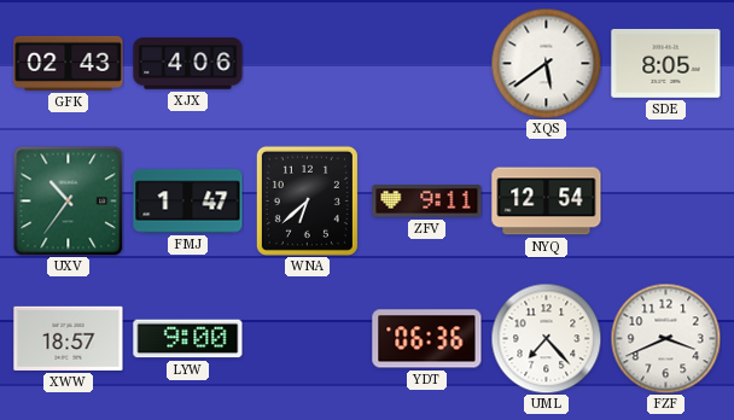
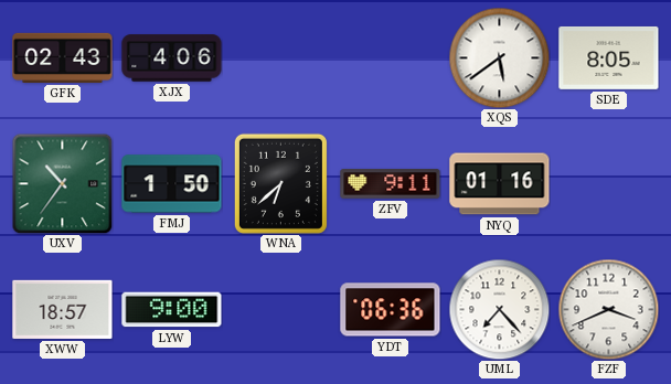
FMJ: 1:47 -> 1:50 (172, 184)
NYQ: 12:54 -> 01:16 (500, 184)
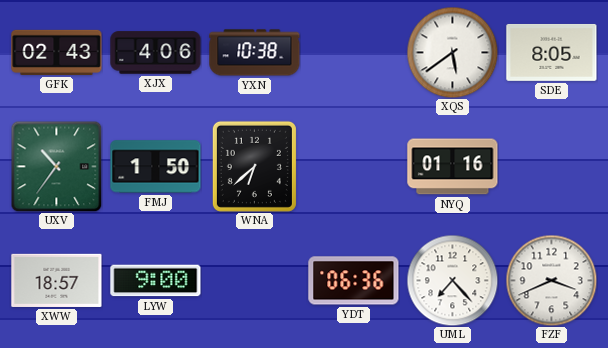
YXN: none -> 10:38 (255, 53)
ZFV: 9:11 -> none (391, 184)
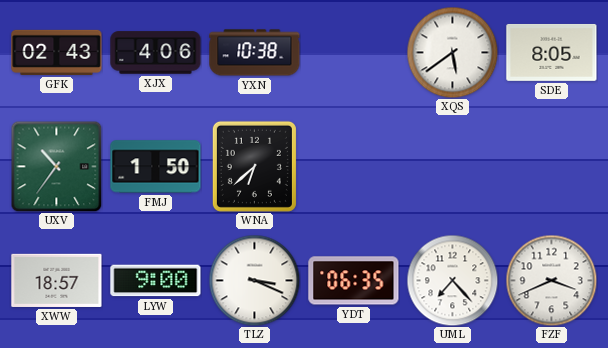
NYQ: 01:16 -> none (453, 167)
TLZ: none -> 3:19 (254, 280)
YDT: 06:36 -> 06:35 (354, 281)
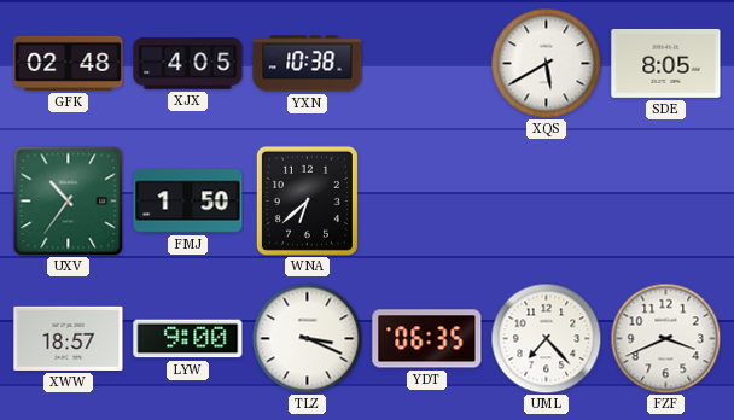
GFK: 02:43 -> 02:48 (69, 63)
XJX: 4:06 -> 4:05 (188, 64)
XQS: 5:39 -> 5:40 (546, 63)
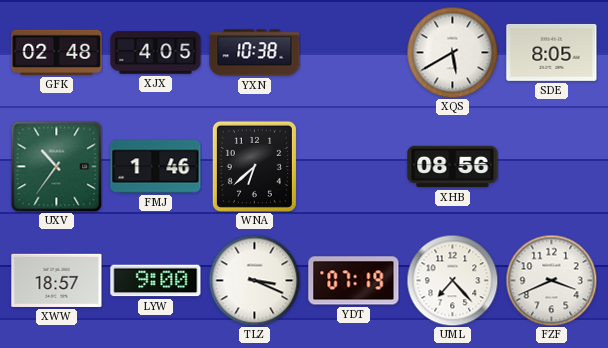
FMJ: 1:50 -> 1:46 (156, 167)
XHB: none -> 08:56 (453, 167)
YDT: 06:35 -> 07:19 (354, 281)
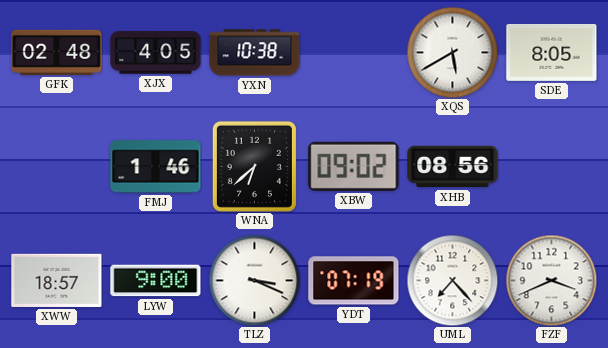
UXV: 10:36 -> none (56, 166)
XBW: none -> 09:02 (354, 166)
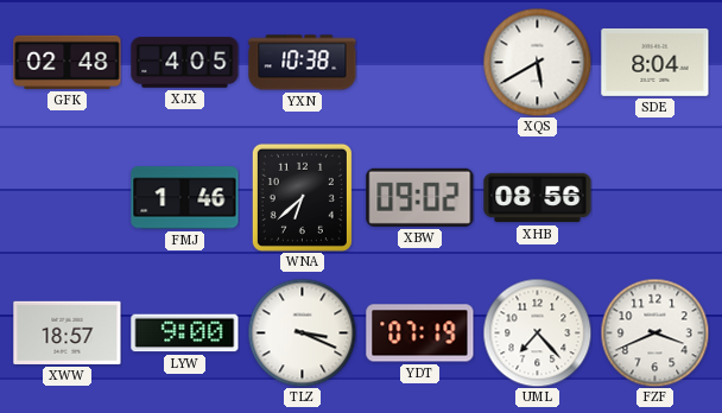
SDE: 8:05 -> 8:04 (655, 62)
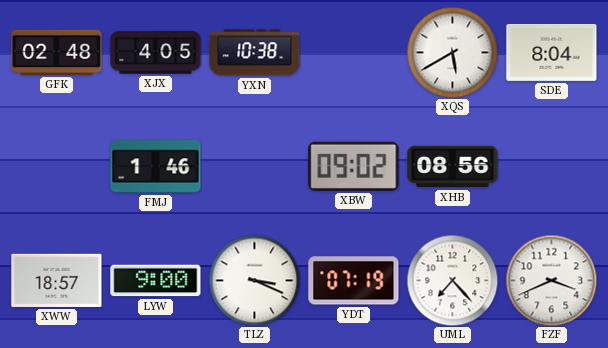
WNA: 6:38 -> none (302, 197)
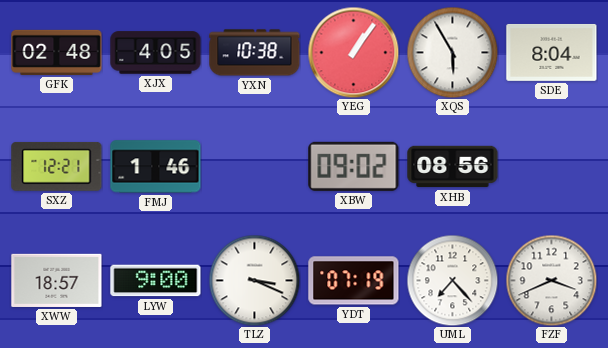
YEG: none -> 1:06 (353, 52)
XQS: 5:40 -> 5:55 (452, 52)
SXZ: none -> 12:21 (57, 166)
